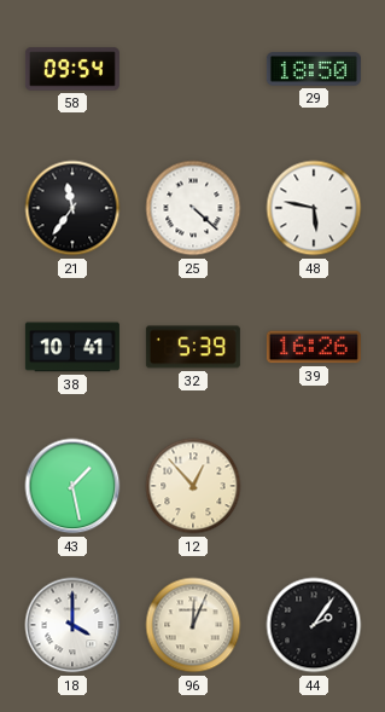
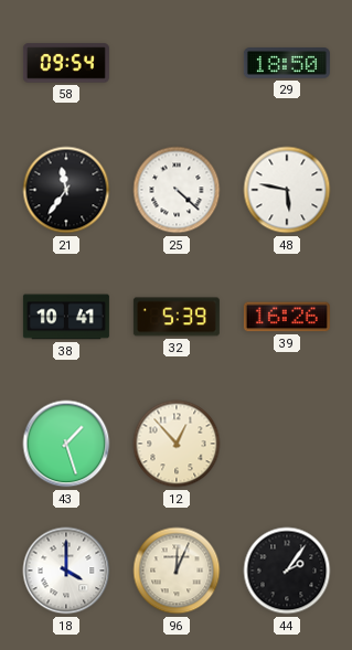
43: 1:28 -> 1:27 (66, 444)
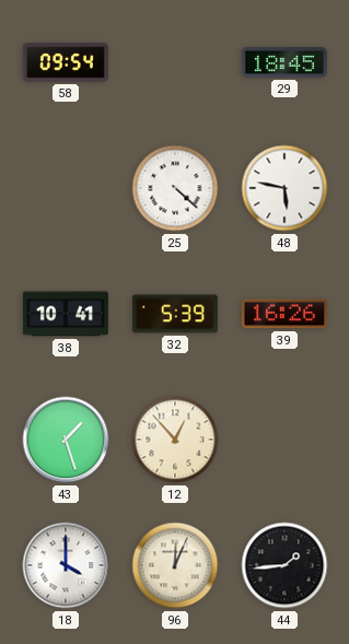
29: 18:50 -> 18:45 (284, 62)
21: 11:36 -> none (66, 190)
44: 2:06 -> 1:44 (284, 565)
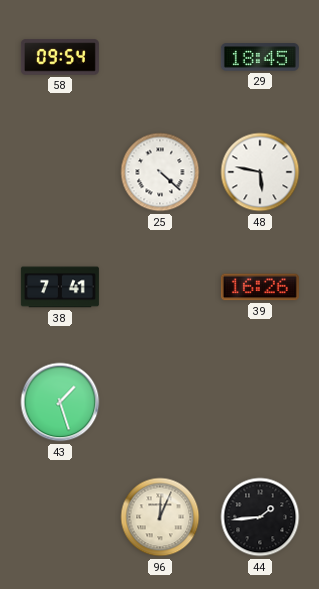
38: 10:41 -> 7:41 (60, 287)
32: 5:39 -> none (175, 314)
12: 12:53 -> none (175, 440)
18: 4:00 -> none (66, 565)
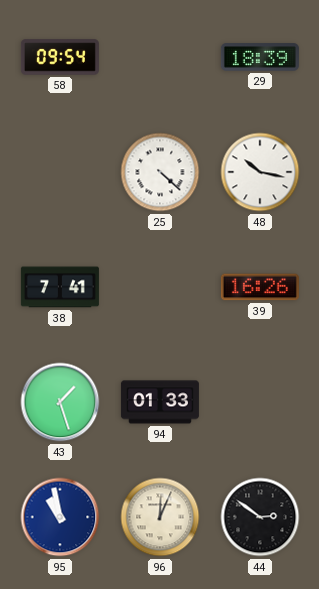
29: 18:45 -> 18:39 (260, 57)
48: 5:47 -> 10:17 (260, 172)
94: none -> 01:33 (160, 402)
95: none -> 10:58 (60, 517)
44: 1:44 -> 2:51 (260, 517)
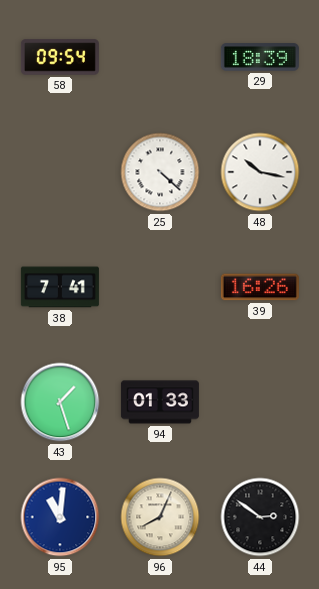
95: 10:58 -> 11:01 (60, 517)
96: 12:04 -> 8:04 (160, 517)
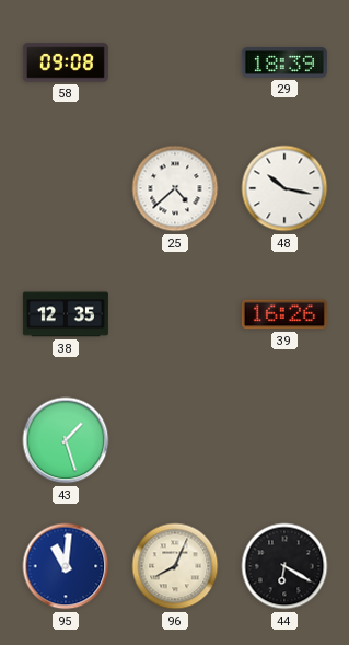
58: 09:54 -> 09:08 (66, 62)
25: 4:22 -> 4:38 (175, 188)
38: 7:41 -> 12:35 (66, 314)
94: 01:33 -> none (160, 402)
44: 2:51 -> 6:20 (284, 566)
